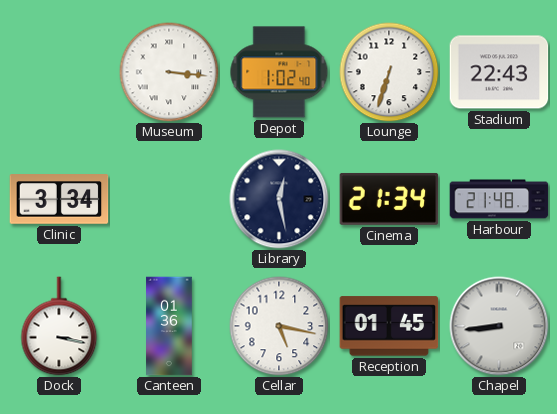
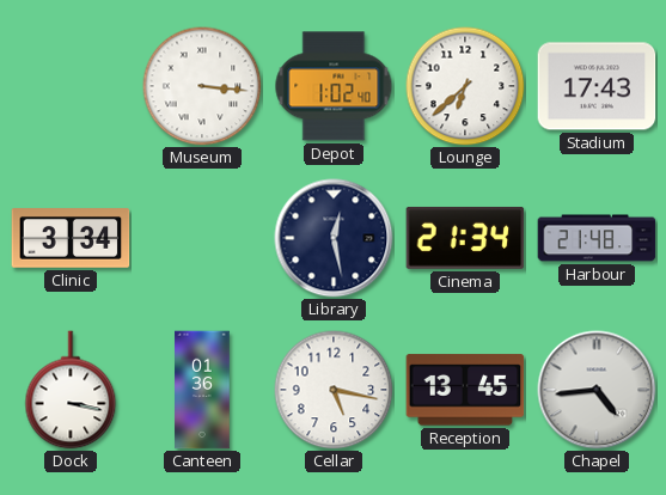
Lounge: 6:33 -> 6:38 (465, 86)
Stadium: 22:43 -> 17:43 (597, 86)
Reception: 01:45 -> 13:45 (465, 390)
Chapel: 8:44 -> 4:44 (597, 390)
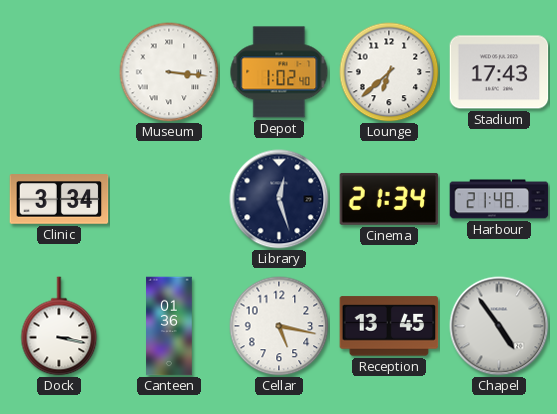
Library: 12:28 -> 12:27 (279, 199)
Chapel: 4:44 -> 4:54 (499, 326)
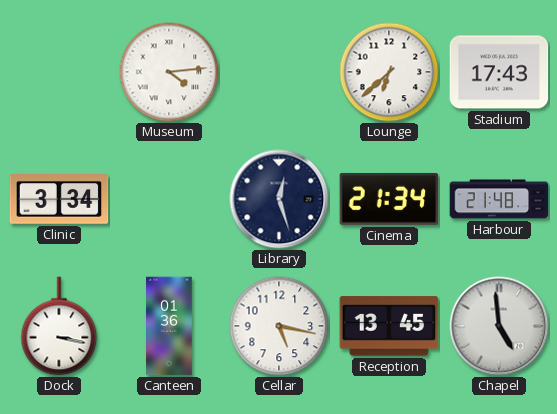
Museum: 3:16 -> 4:14 (169, 72)
Depot: 1:02 -> none (279, 72)
Chapel: 4:54 -> 4:59 (499, 326)
